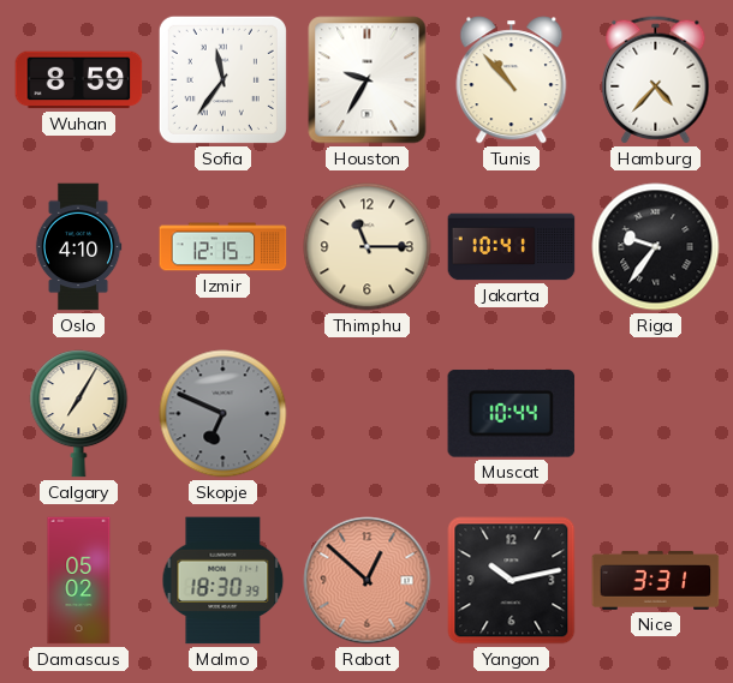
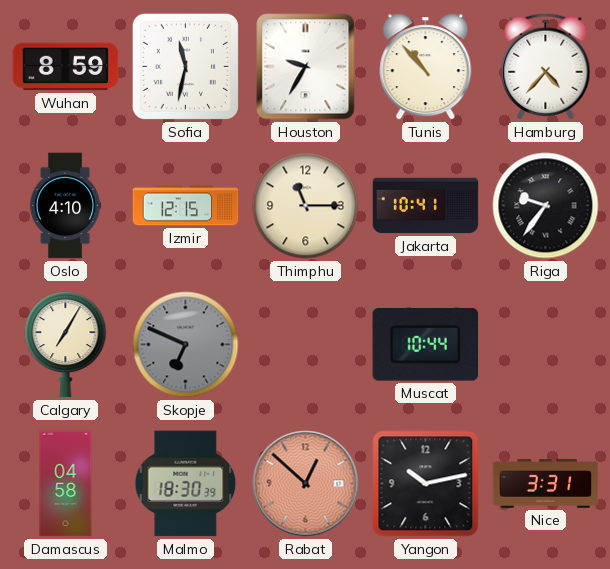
Sofia: 11:36 -> 11:32 (185, 66)
Damascus: 05:02 -> 04:58 (66, 484)
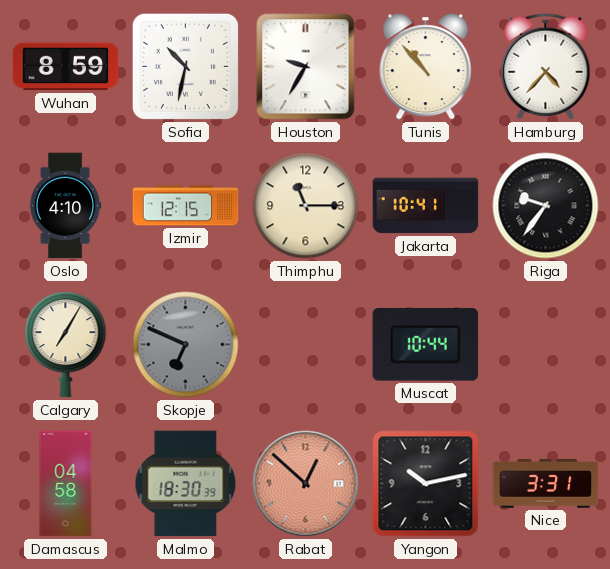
Sofia: 11:32 -> 10:32 (185, 66)
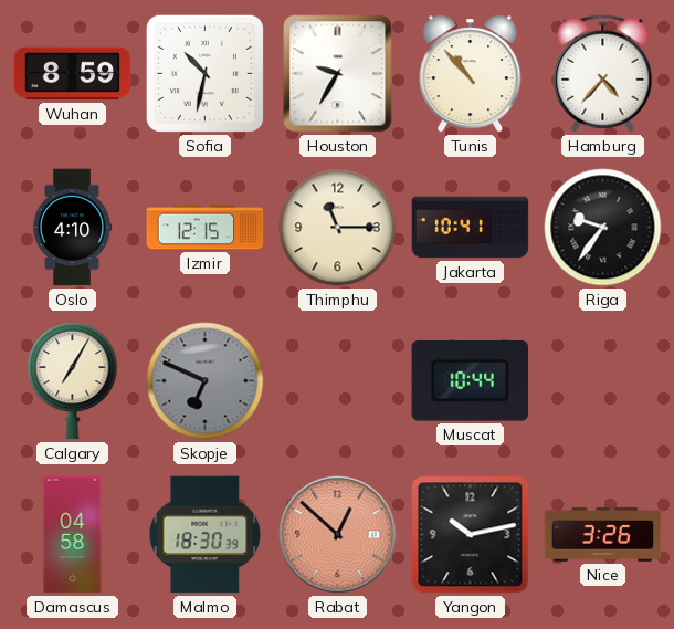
Nice: 3:31 -> 3:26 (603, 534)
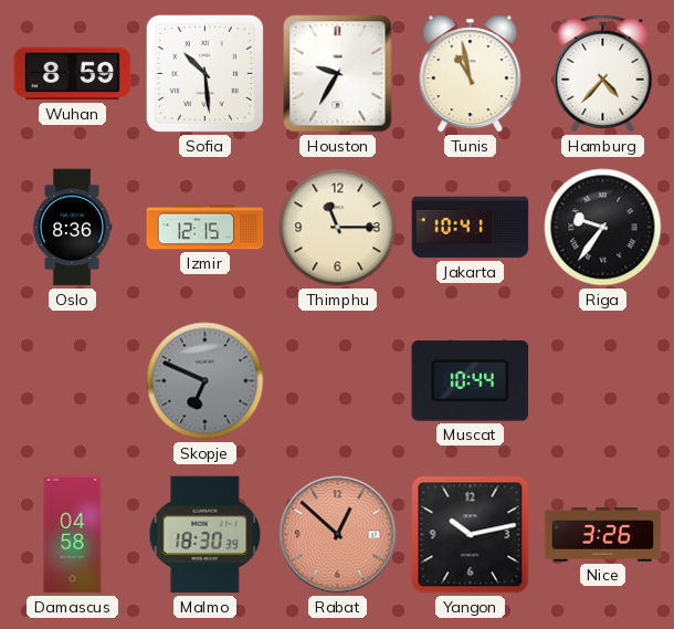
Sofia: 10:32 -> 10:29 (204, 73)
Tunis: 10:53 -> 10:58 (471, 74)
Oslo: 4:10 -> 8:36 (72, 228)
Calgary: 7:05 -> none (73, 381)
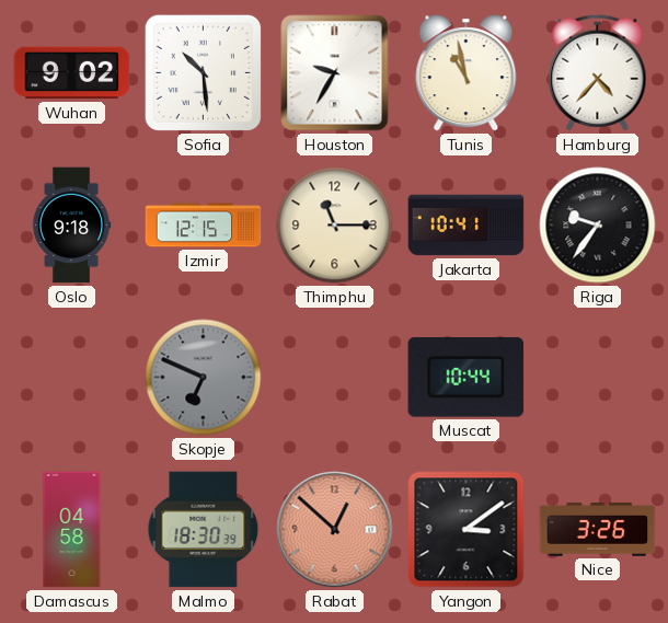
Wuhan: 8:59 -> 9:02 (72, 73)
Oslo: 8:36 -> 9:18 (71, 226)
Yangon: 10:13 -> 3:09 (467, 530)
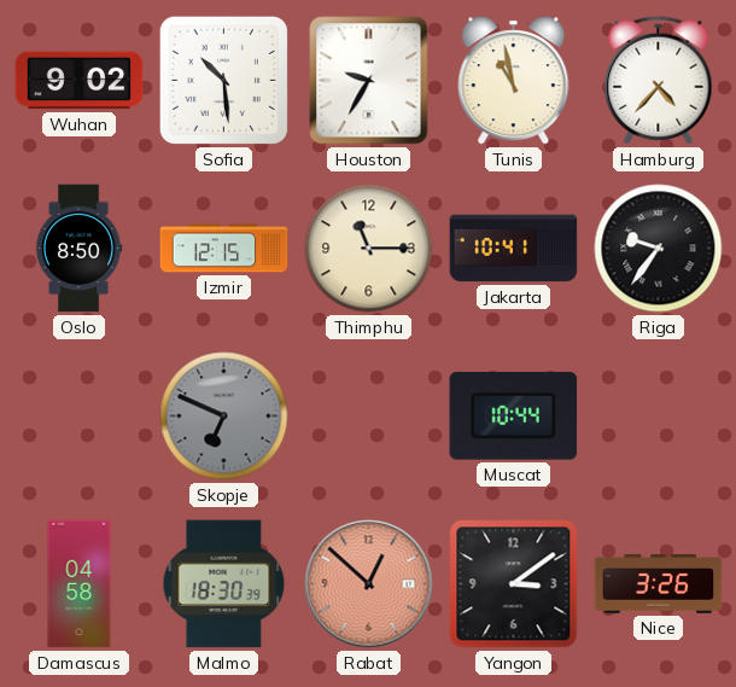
Oslo: 9:18 -> 8:50 (78, 249)
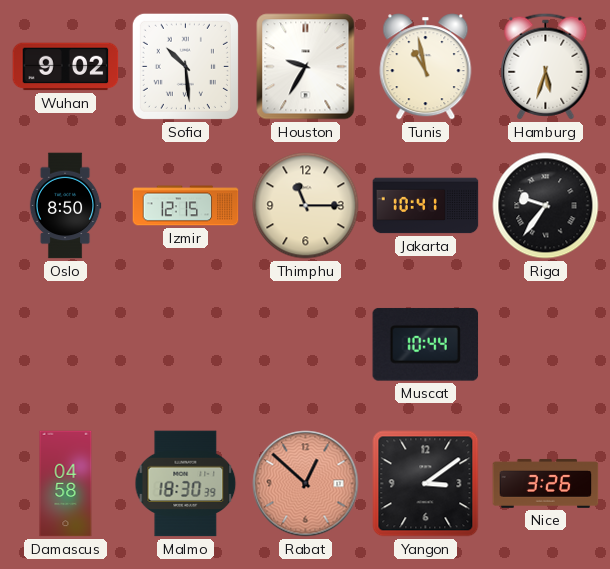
Hamburg: 4:37 -> 5:33 (546, 67)
Skopje: 6:49 -> none (224, 417)
